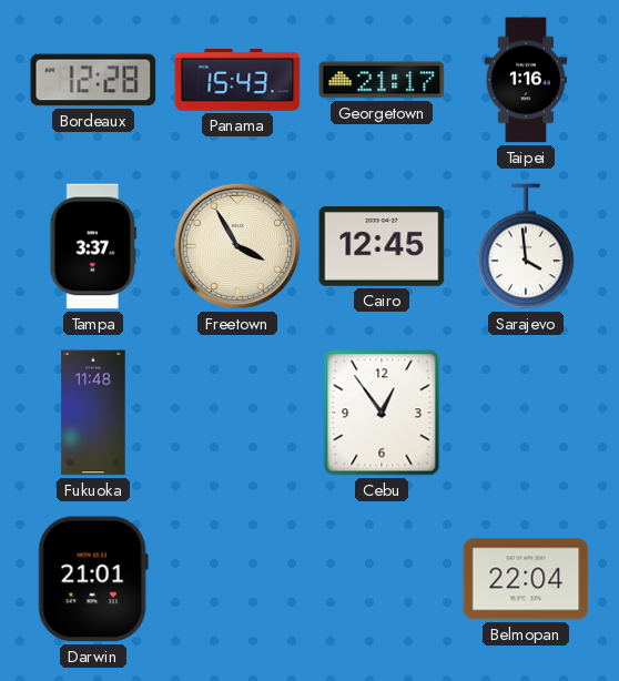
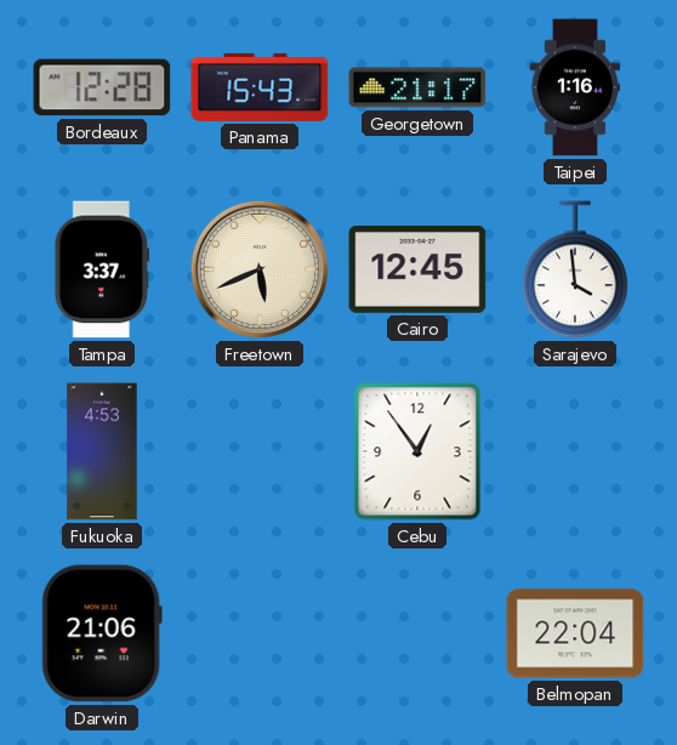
Freetown: 3:55 -> 5:41 (260, 269)
Fukuoka: 11:48 -> 4:53 (102, 451)
Darwin: 21:01 -> 21:06 (102, 633)
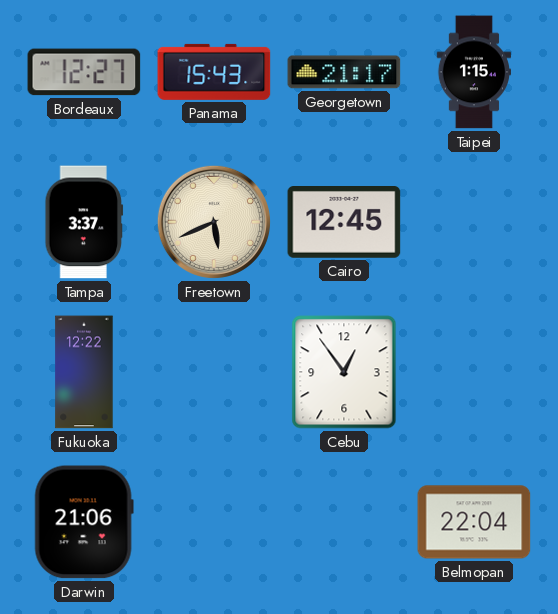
Bordeaux: 12:28 -> 12:27 (84, 72)
Taipei: 1:16 -> 1:15 (473, 72)
Sarajevo: 3:59 -> none (575, 269)
Fukuoka: 4:53 -> 12:22 (84, 372)
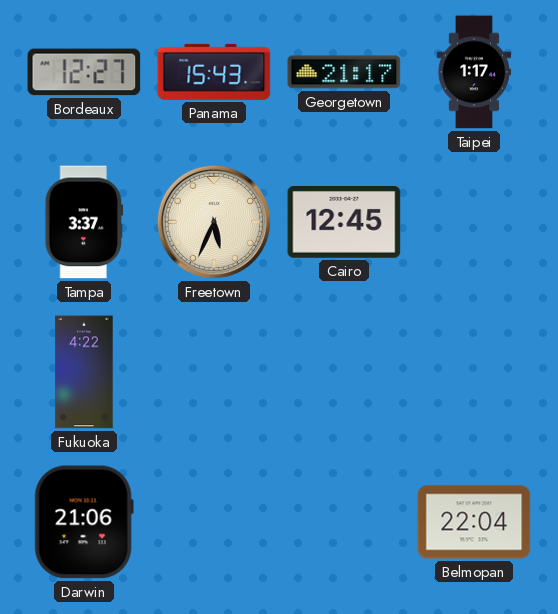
Taipei: 1:15 -> 1:17 (473, 72)
Freetown: 5:41 -> 5:34 (214, 222)
Fukuoka: 12:22 -> 4:22 (84, 372)
Cebu: 12:54 -> none (344, 372)
